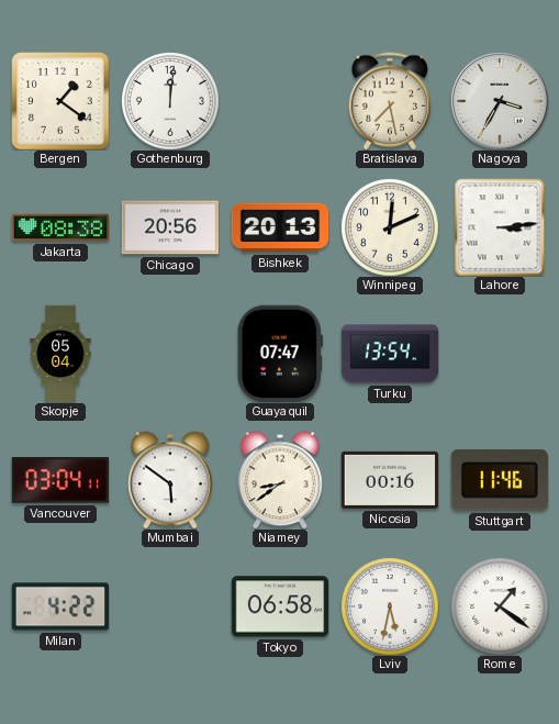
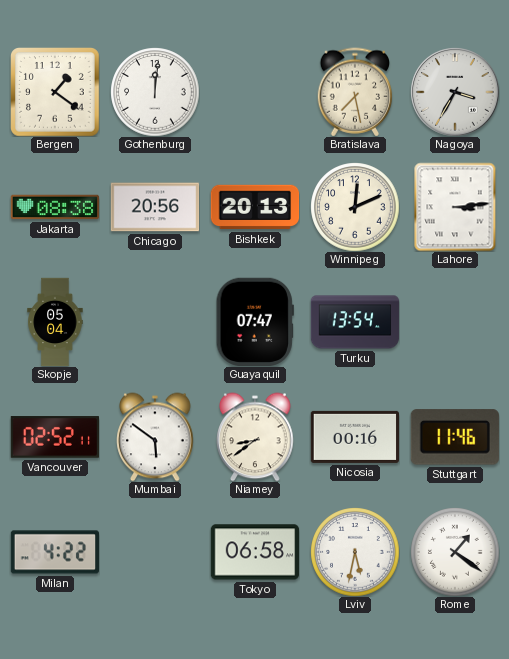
Vancouver: 03:04 -> 02:52 (54, 437)
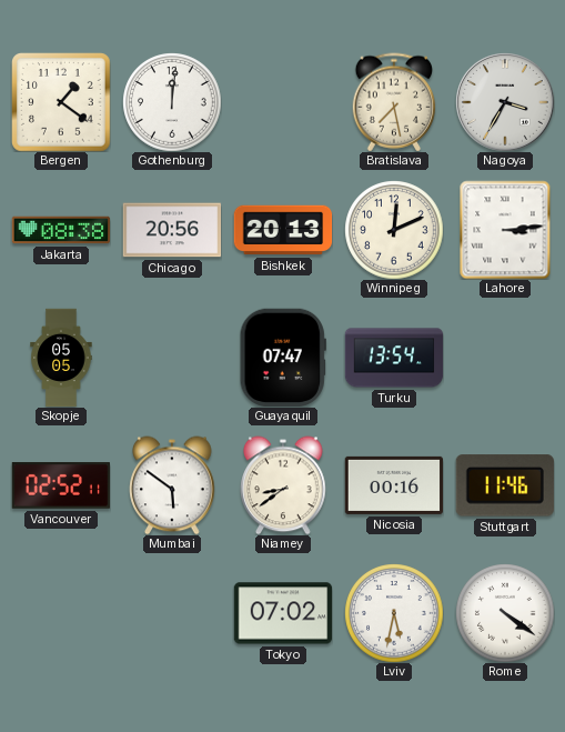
Skopje: 05:04 -> 05:05 (61, 358)
Milan: 4:22 -> none (55, 552)
Tokyo: 06:58 -> 07:02 (283, 613)
Rome: 1:21 -> 4:21 (505, 613)
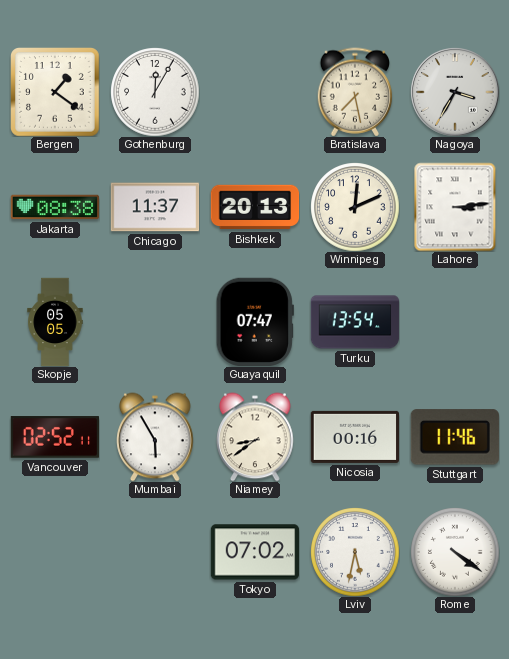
Gothenburg: 12:01 -> 12:05 (155, 92)
Chicago: 20:56 -> 11:37 (155, 207)
Mumbai: 5:51 -> 5:55 (155, 437)
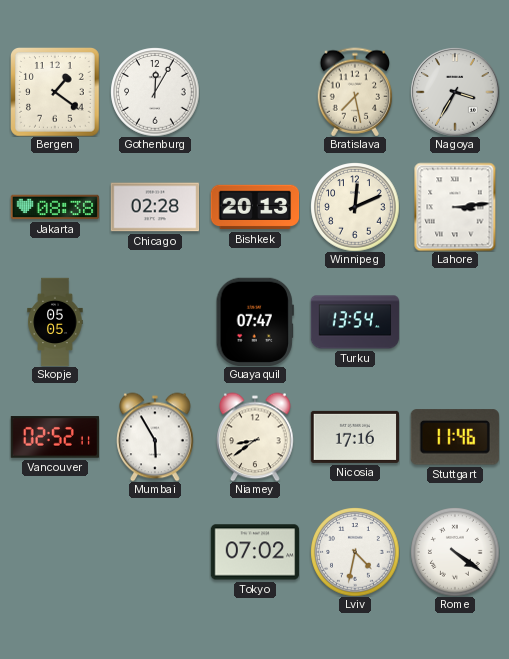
Chicago: 11:37 -> 02:28 (155, 207)
Nicosia: 00:16 -> 17:16 (354, 437)
Lviv: 5:32 -> 4:32 (355, 552)
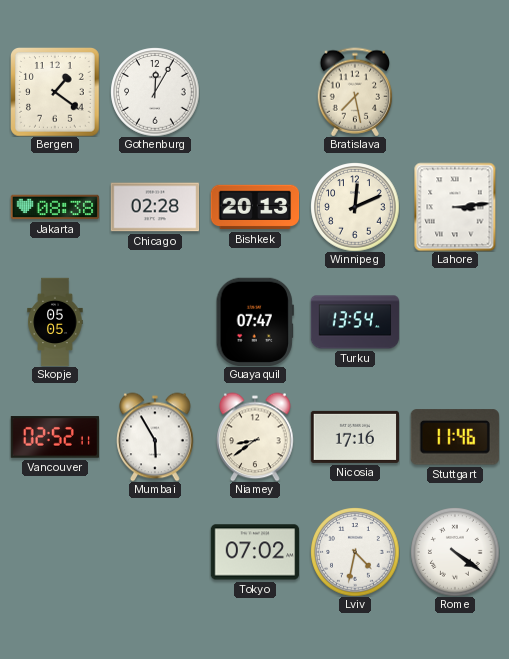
Nagoya: 3:35 -> none (455, 92)
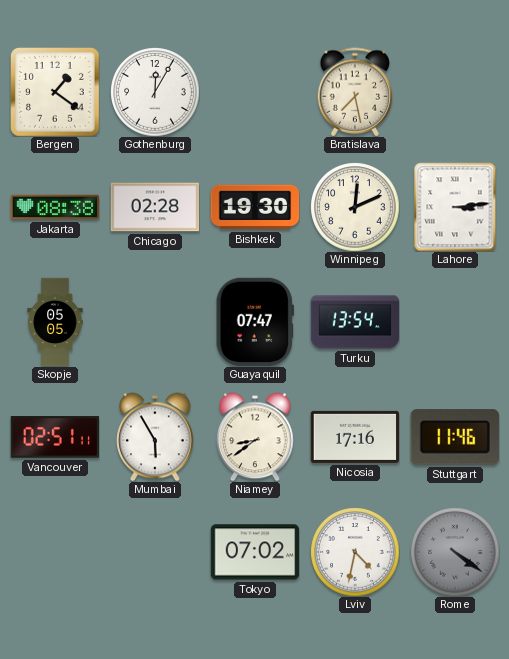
Bishkek: 20:13 -> 19:30 (255, 207)
Vancouver: 02:52 -> 02:51 (54, 437)
Rome dial: white -> grey (455, 552)
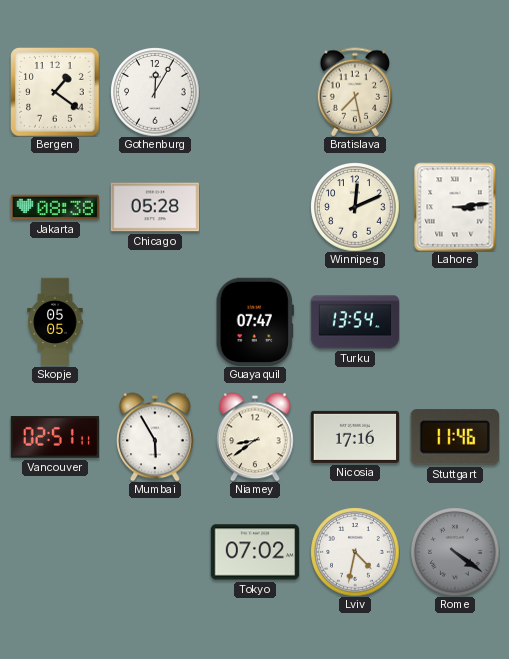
Chicago: 02:28 -> 05:28 (155, 207)
Bishkek: 19:30 -> none (255, 207)
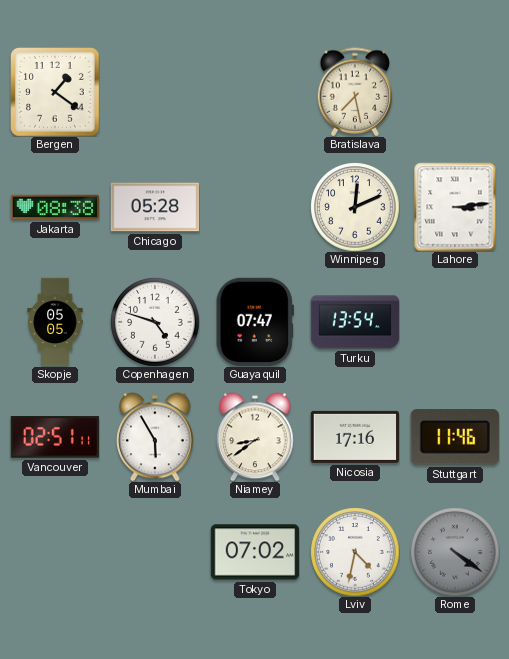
Gothenburg: 12:05 -> none (155, 92)
Copenhagen: none -> 4:48 (155, 322)
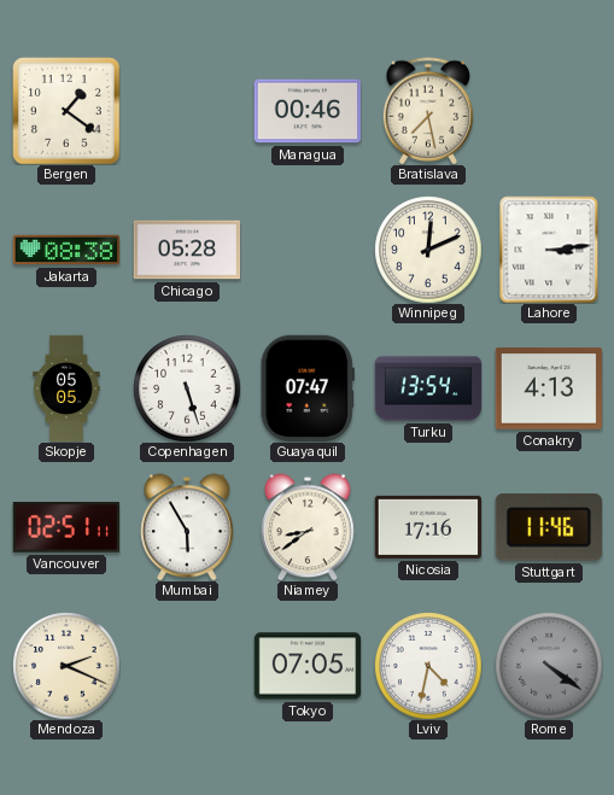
Managua: none -> 00:46 (308, 111)
Copenhagen: 4:48 -> 5:27 (187, 388)
Conakry: none -> 4:13 (549, 388)
Mendoza: none -> 2:19 (66, 666)
Tokyo: 07:02 -> 07:05 (308, 666)
